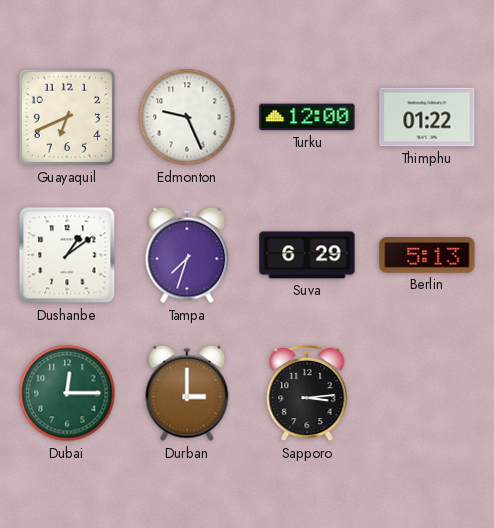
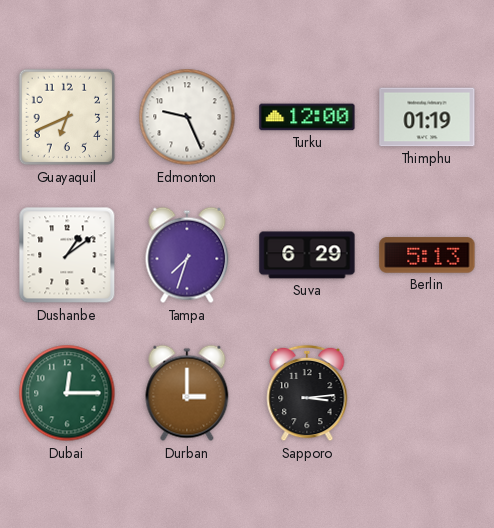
Thimphu: 01:22 -> 01:19 (427, 117)
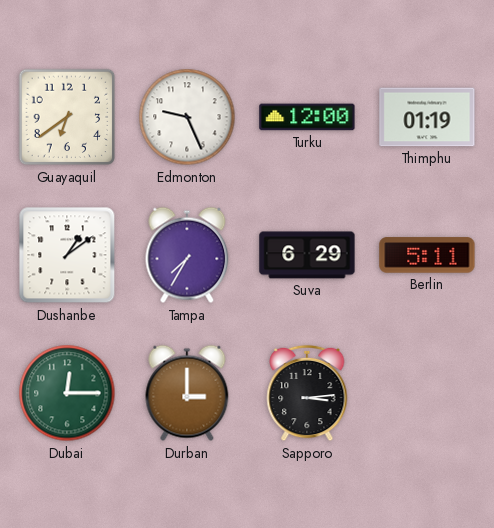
Guayaquil: 6:41 -> 6:39 (67, 117)
Tampa: 7:33 -> 7:35 (187, 255)
Berlin: 5:13 -> 5:11 (427, 255)
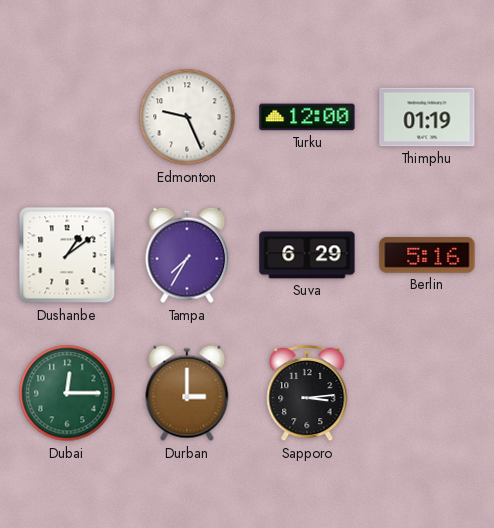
Guayaquil: 6:39 -> none (67, 117)
Berlin: 5:11 -> 5:16 (427, 255)
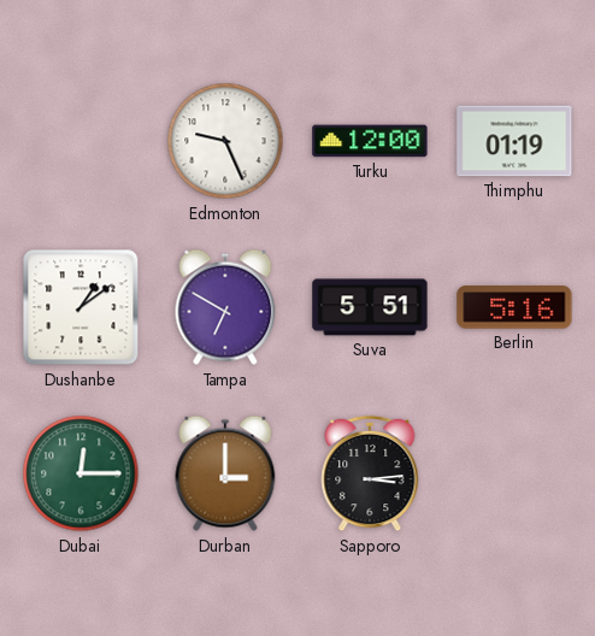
Tampa: 7:35 -> 6:50 (225, 307)
Suva: 6:29 -> 5:51 (370, 307)
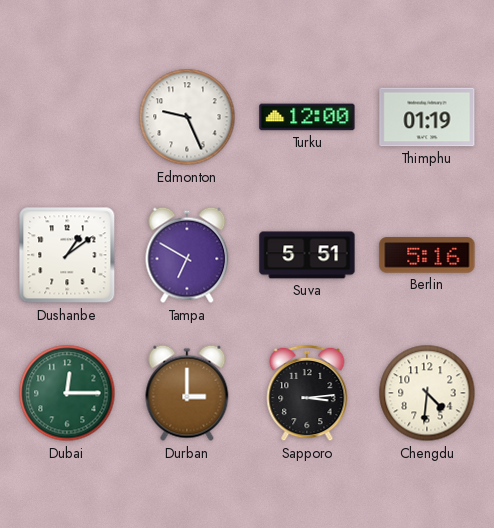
Chengdu: none -> 4:31 (427, 393)
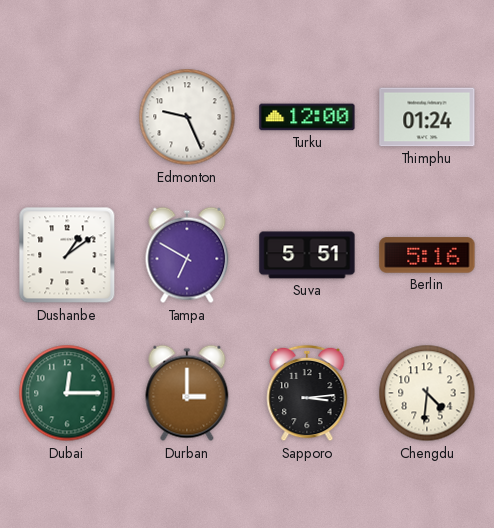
Thimphu: 01:19 -> 01:24 (427, 117)
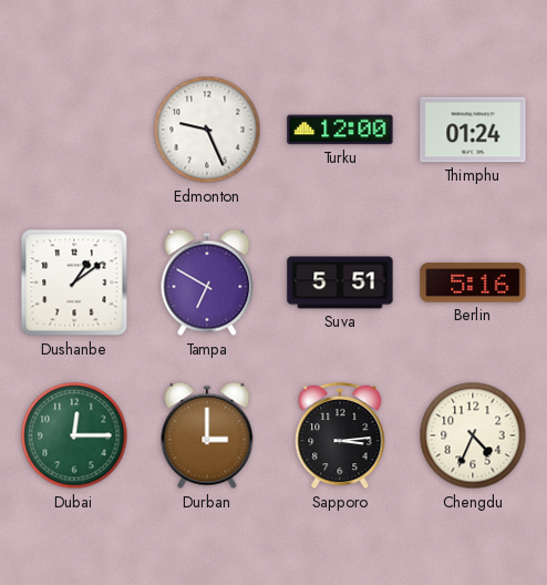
Chengdu: 4:31 -> 4:34 (473, 435)
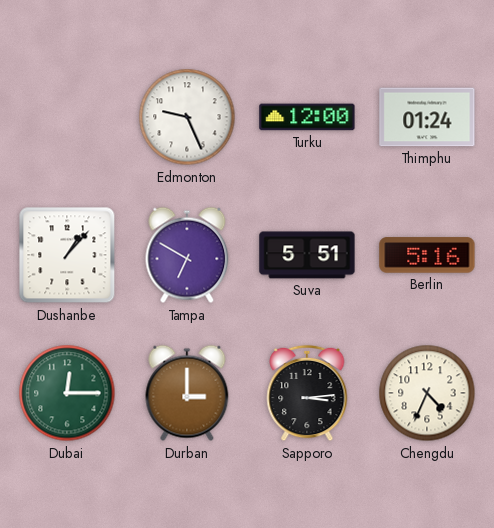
Dushanbe: 1:09 -> 1:07 (67, 255)
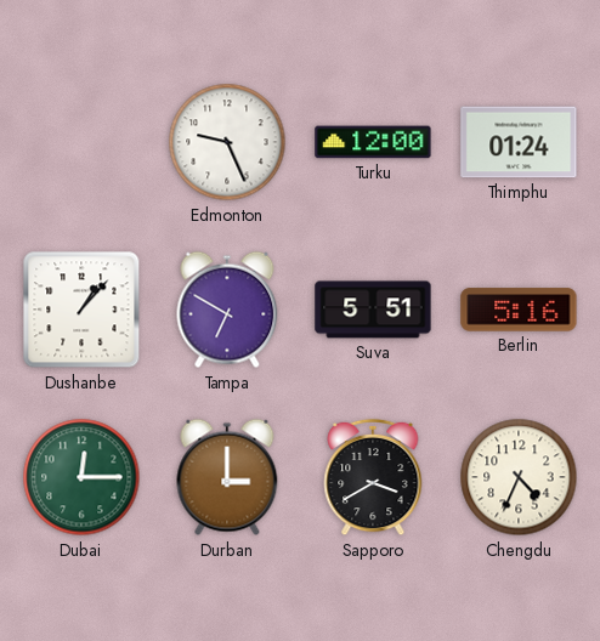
Sapporo: 3:14 -> 3:40 (373, 477)
